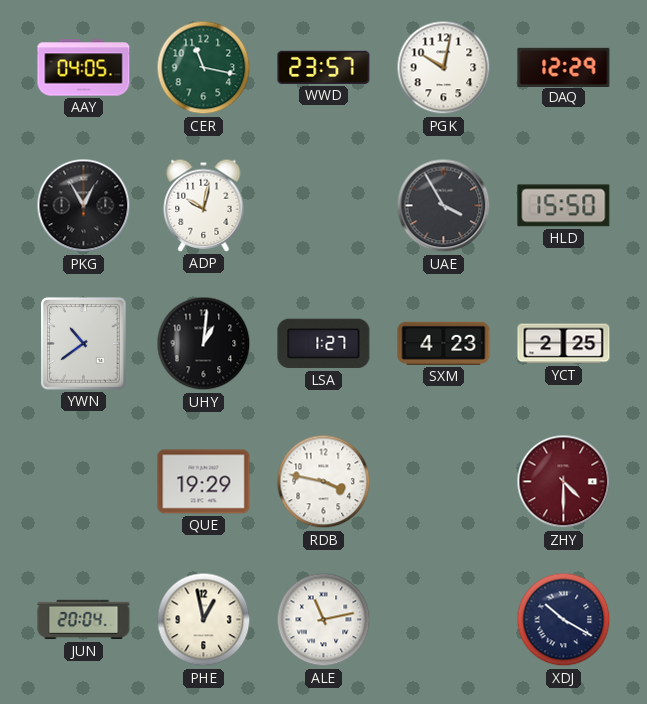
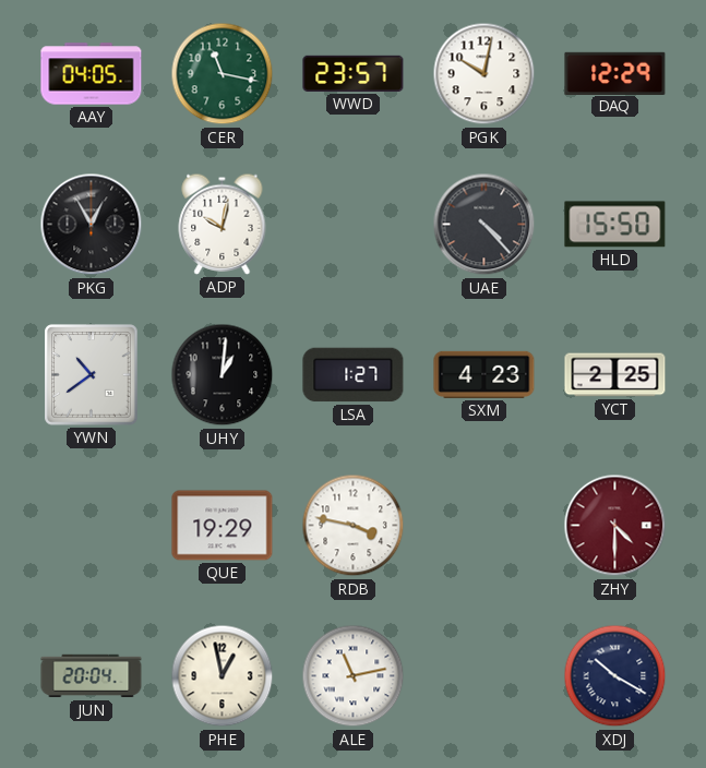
UAE: 3:55 -> 4:23 (484, 225)
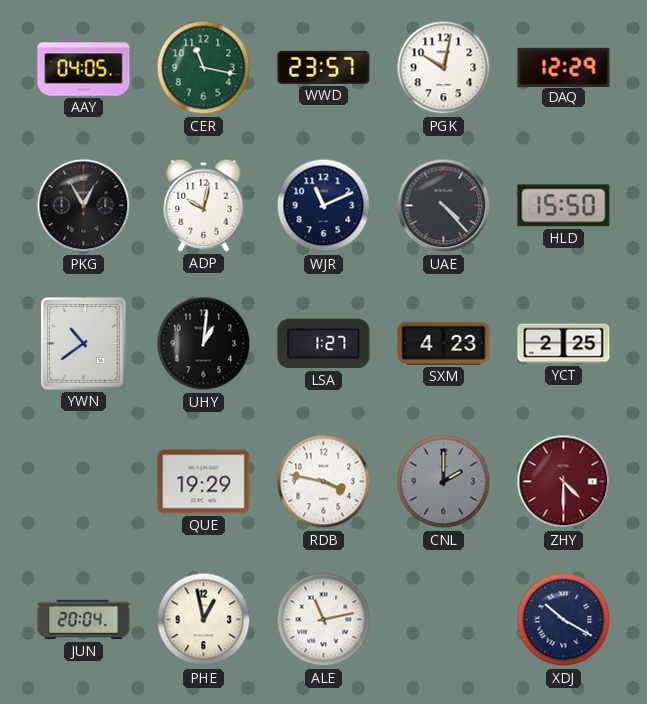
WJR: none -> 11:11 (324, 206)
CNL: none -> 2:00 (444, 482)
